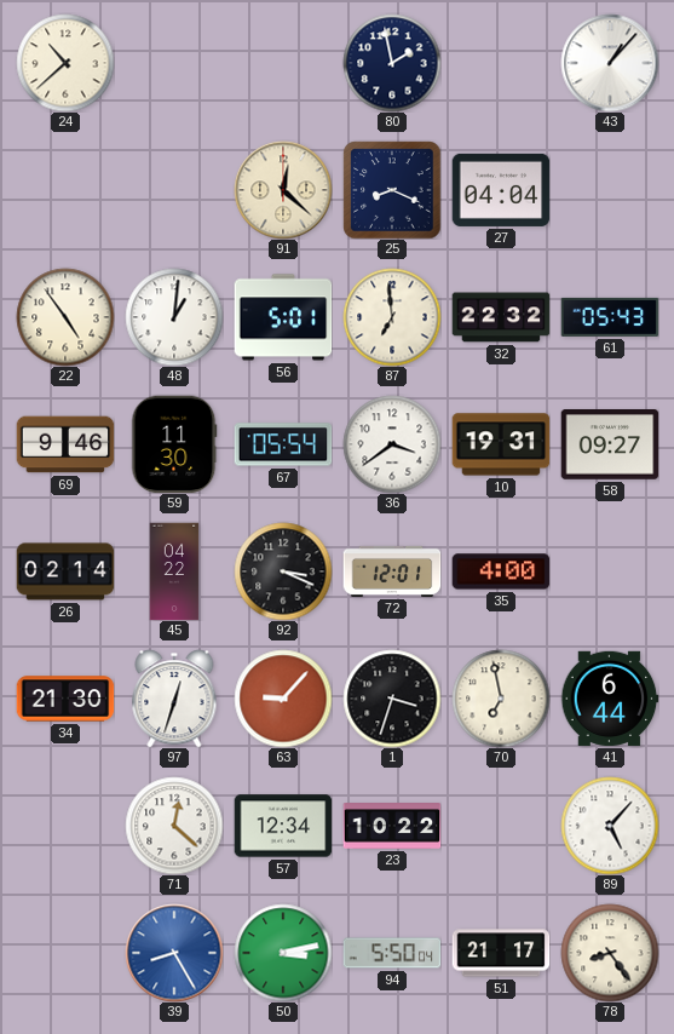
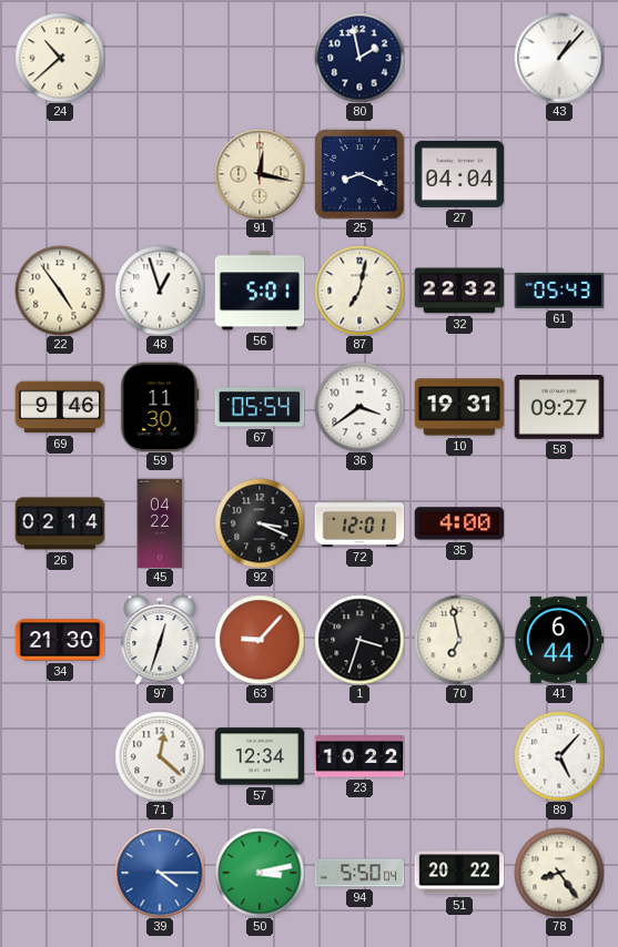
91: 12:22 -> 12:17 (260, 174)
48: 1:01 -> 12:57 (160, 291)
87: 6:59 -> 7:02 (359, 291)
39: 8:25 -> 4:15 (160, 873)
51: 21:17 -> 20:22 (459, 873)
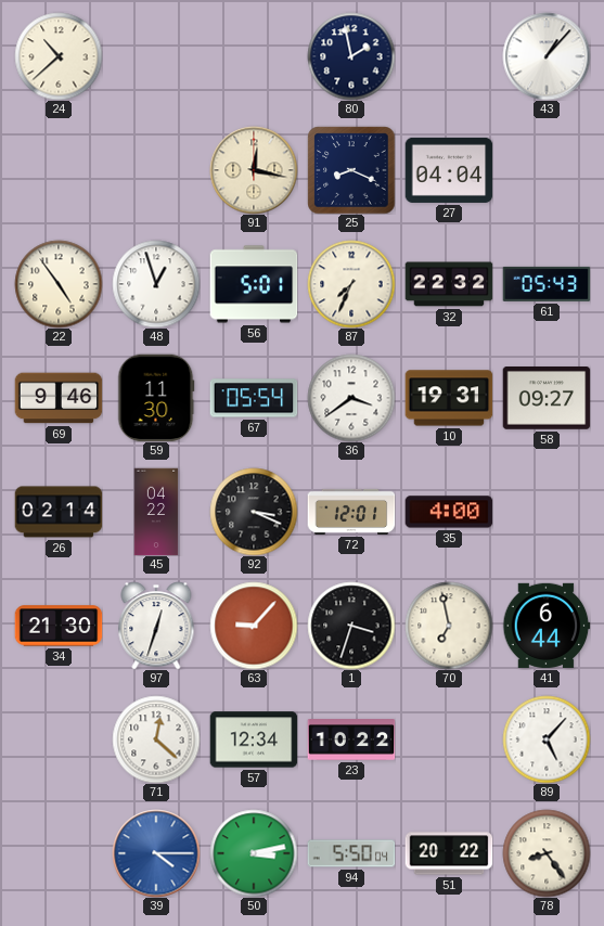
87: 7:02 -> 7:34 (351, 284)
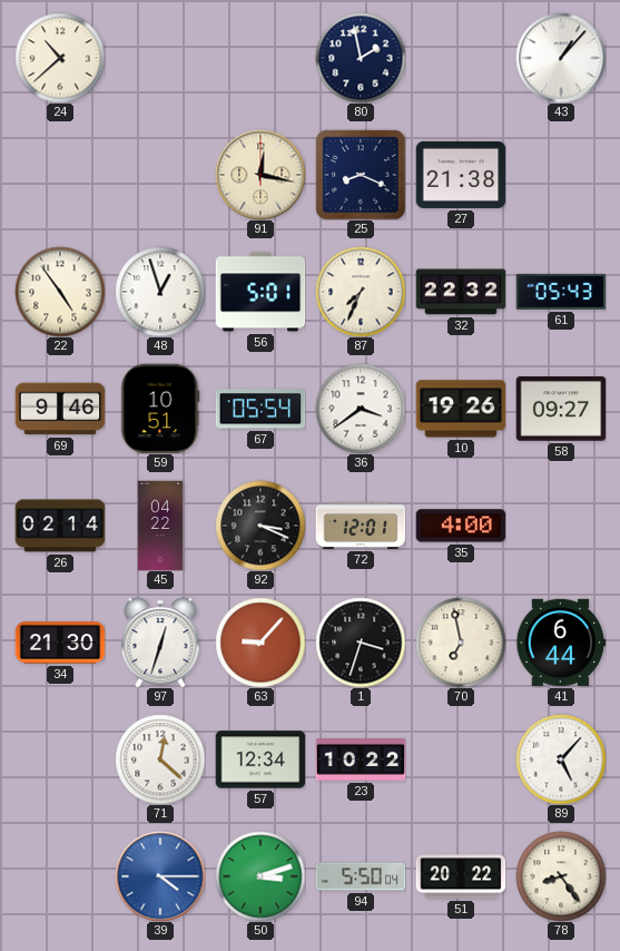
27: 04:04 -> 21:38 (461, 175)
59: 11:30 -> 10:51 (160, 409)
10: 19:31 -> 19:26 (461, 409)
50: 3:13 -> 3:12 (260, 876)
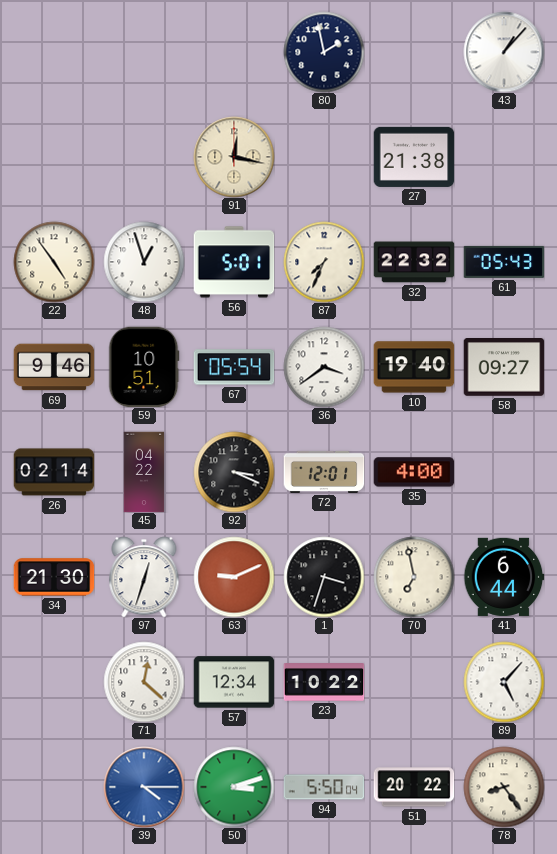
24: 10:38 -> none (60, 58)
25: 8:19 -> none (361, 175)
10: 19:26 -> 19:40 (414, 367)
63: 9:07 -> 9:11 (234, 577)
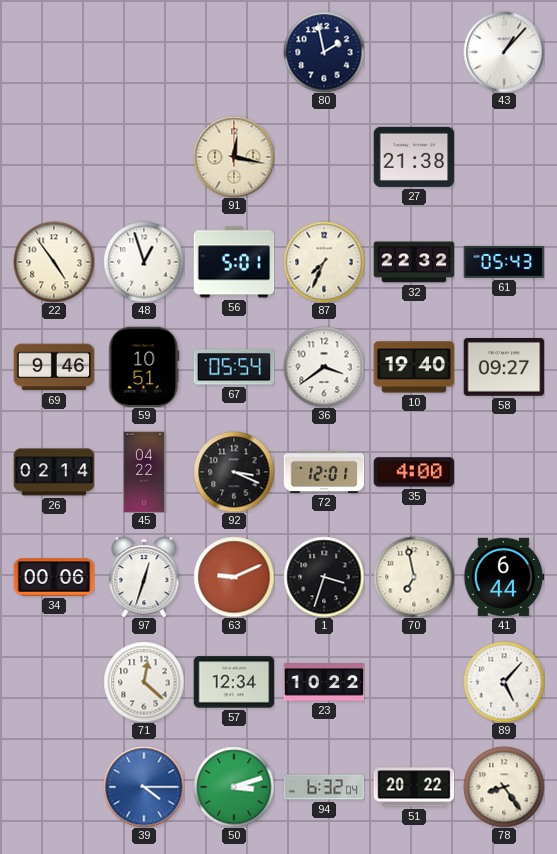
34: 21:30 -> 00:06 (54, 577)
94: 5:50 -> 6:32 (324, 787)
